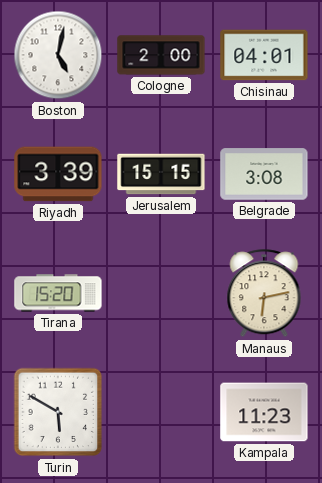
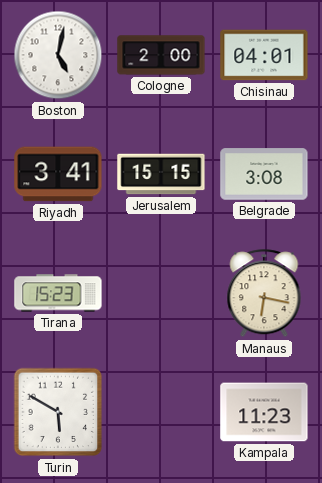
Riyadh: 3:39 -> 3:41 (58, 174)
Tirana: 15:20 -> 15:23 (58, 293)
Manaus: 6:13 -> 6:17 (264, 294)
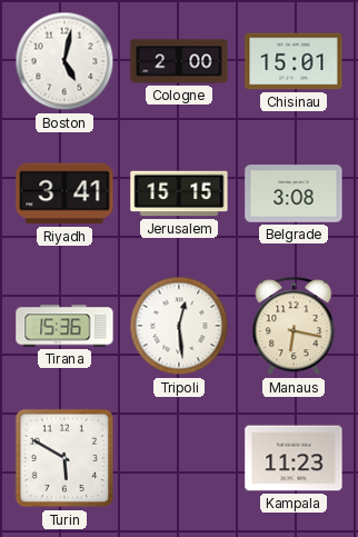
Chisinau: 04:01 -> 15:01 (294, 61)
Tirana: 15:23 -> 15:36 (64, 326)
Tripoli: none -> 12:29 (179, 326)
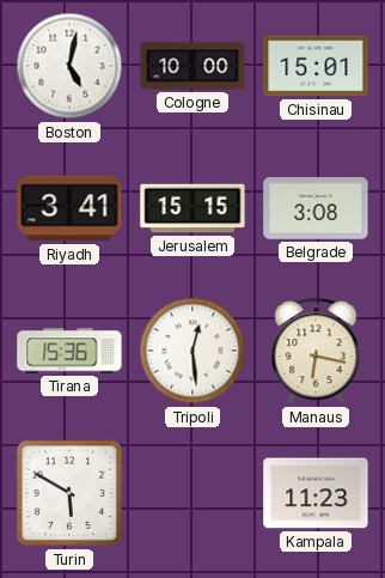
Cologne: 2:00 -> 10:00 (192, 66)
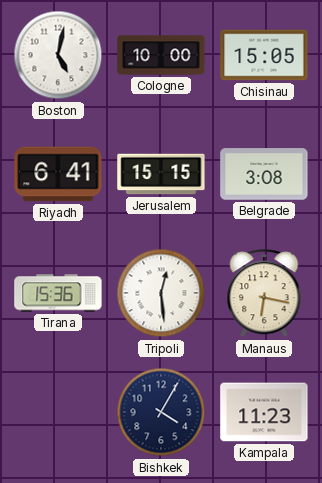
Chisinau: 15:01 -> 15:05 (264, 55)
Riyadh: 3:41 -> 6:41 (58, 174)
Turin: 5:50 -> none (69, 493)
Bishkek: none -> 4:05 (161, 412)
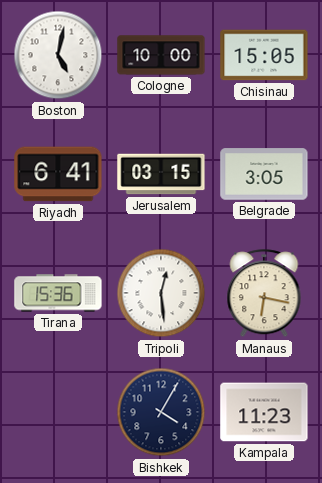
Jerusalem: 15:15 -> 03:15 (161, 174)
Belgrade: 3:08 -> 3:05 (264, 174)
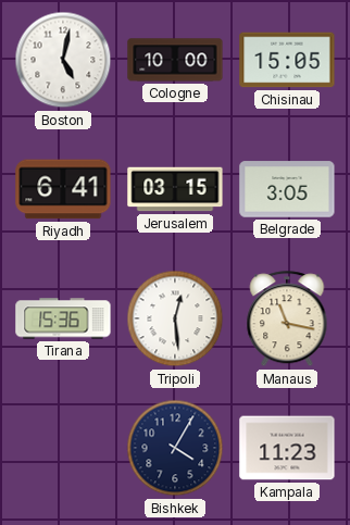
Manaus: 6:17 -> 11:17 (287, 320)
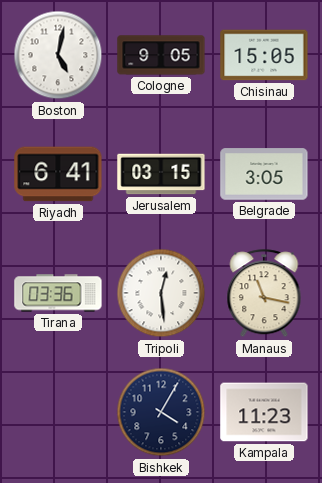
Cologne: 10:00 -> 9:05 (161, 55)
Tirana: 15:36 -> 03:36 (58, 293)
